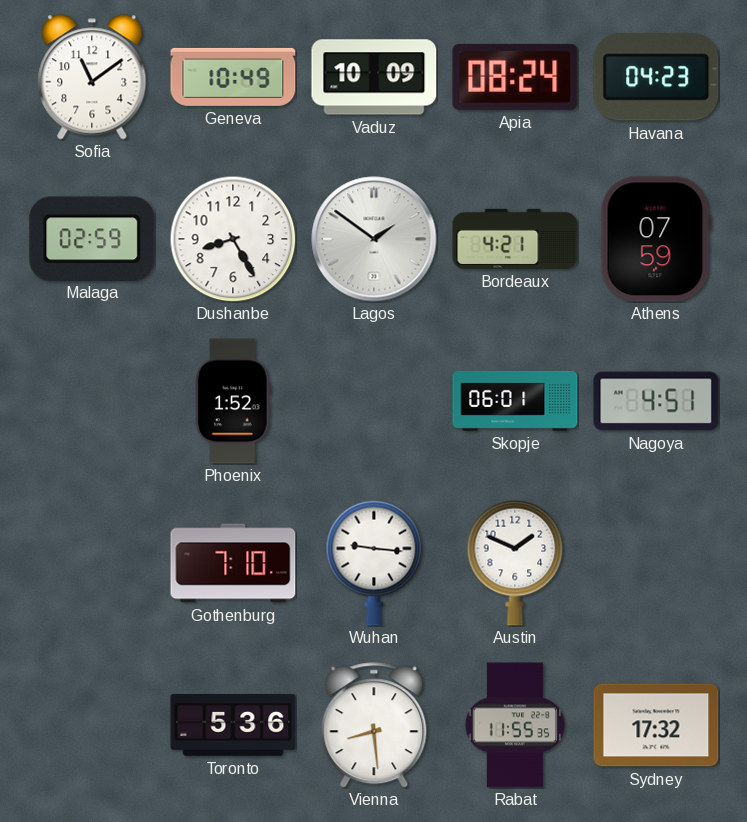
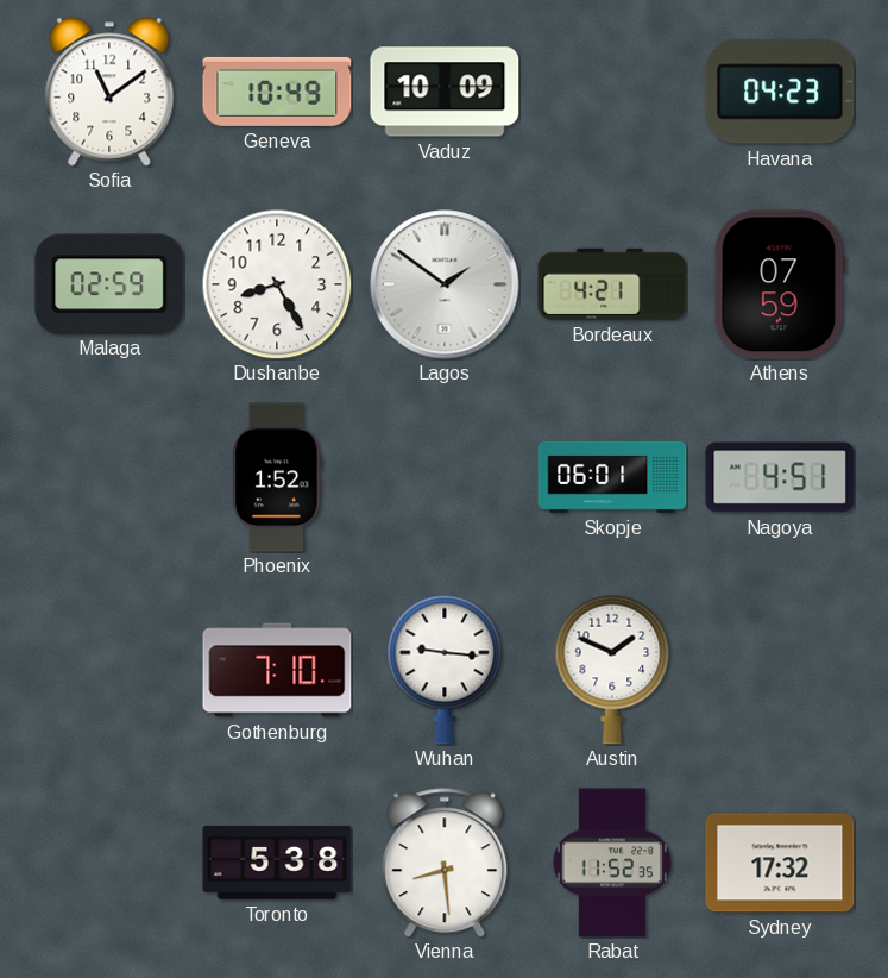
Apia: 08:24 -> none (515, 77)
Toronto: 5:36 -> 5:38 (277, 863)
Rabat: 11:55 -> 11:52 (612, 863)
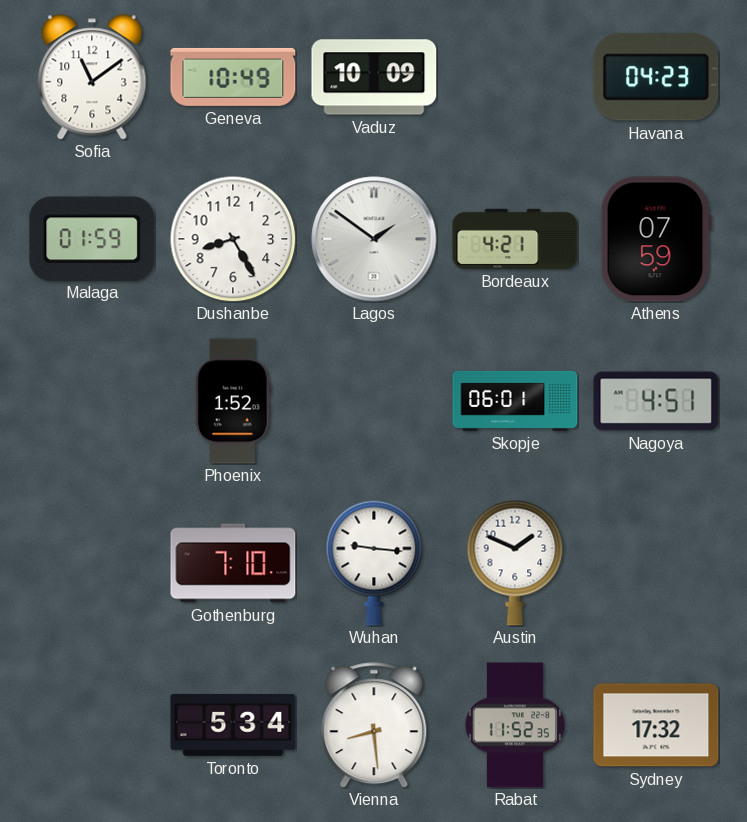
Malaga: 02:59 -> 01:59 (92, 238)
Toronto: 5:38 -> 5:34 (233, 725)
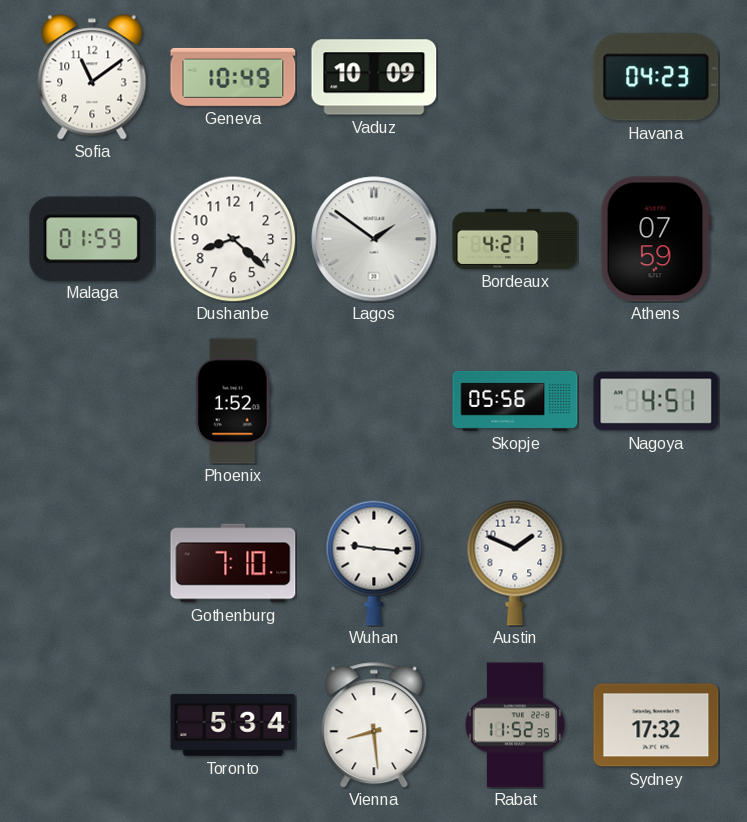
Dushanbe: 8:25 -> 8:22 (233, 239)
Skopje: 06:01 -> 05:56 (515, 401)
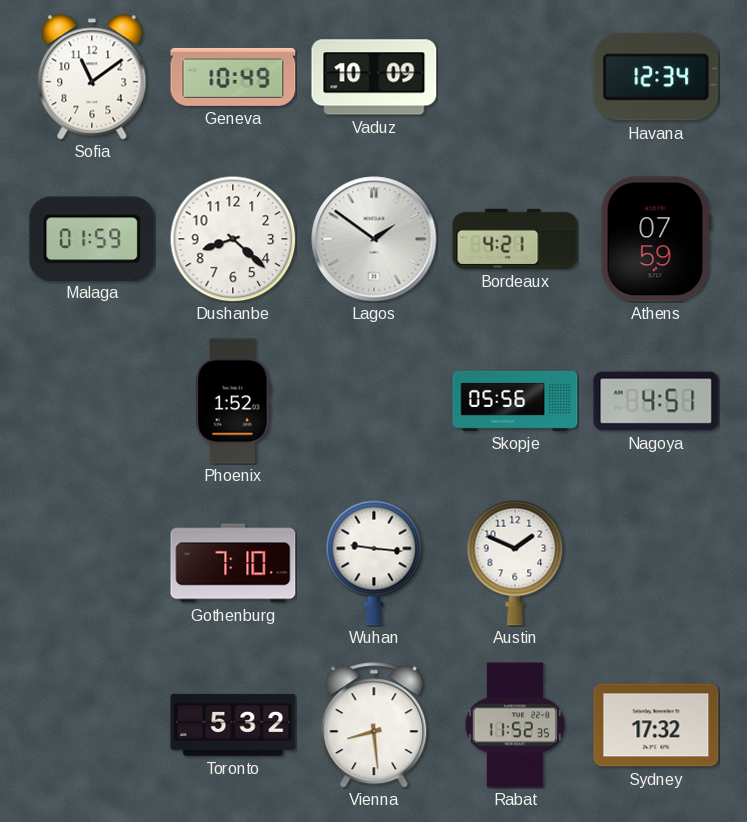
Havana: 04:23 -> 12:34 (656, 77)
Toronto: 5:34 -> 5:32 (233, 725)
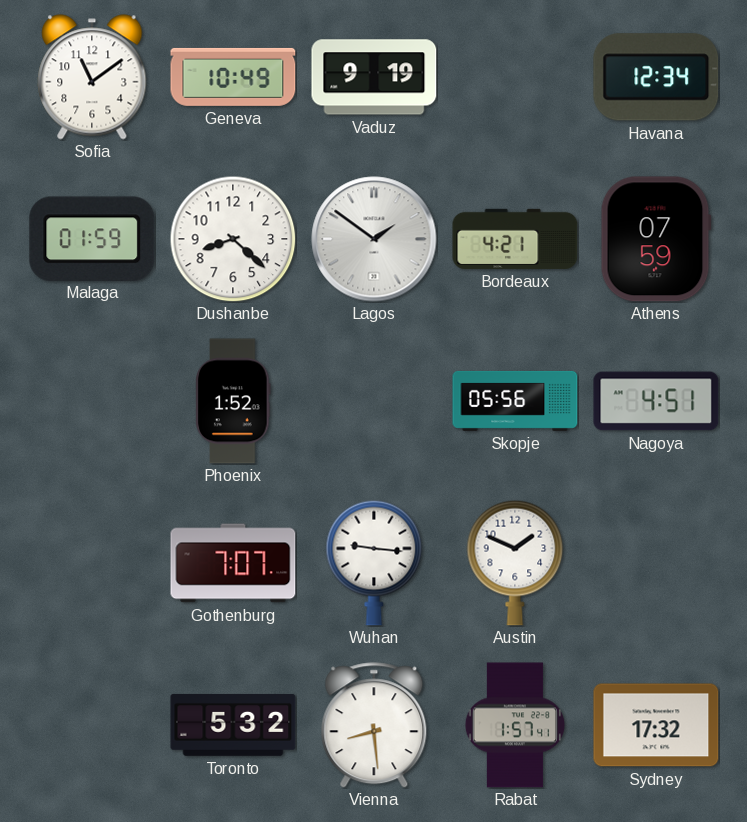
Vaduz: 10:09 -> 9:19 (374, 77)
Gothenburg: 7:10 -> 7:07 (233, 563)
Rabat: 11:52 -> 1:57 (515, 725)
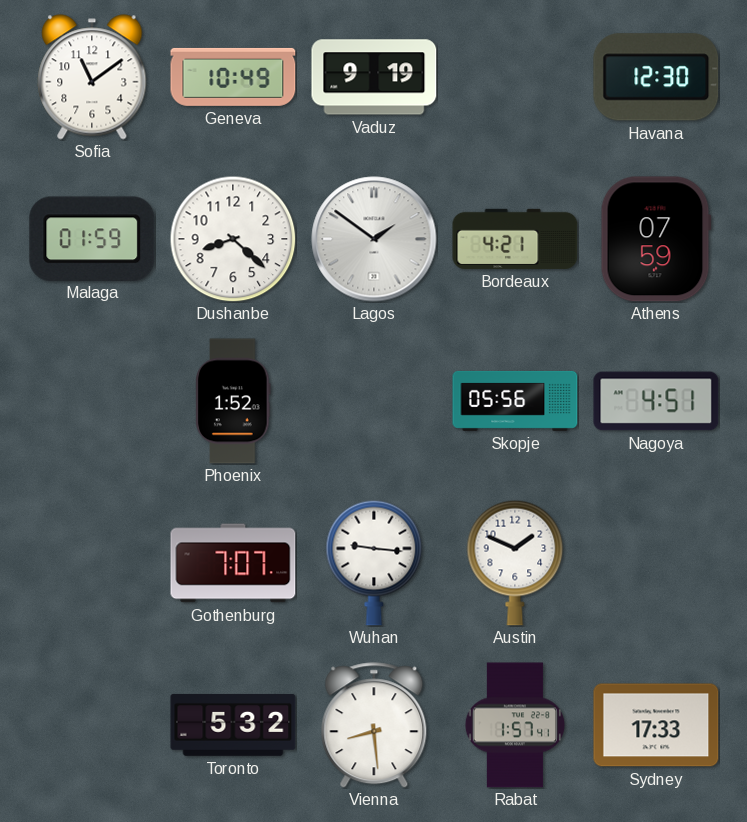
Havana: 12:34 -> 12:30 (656, 77)
Sydney: 17:32 -> 17:33 (656, 725)
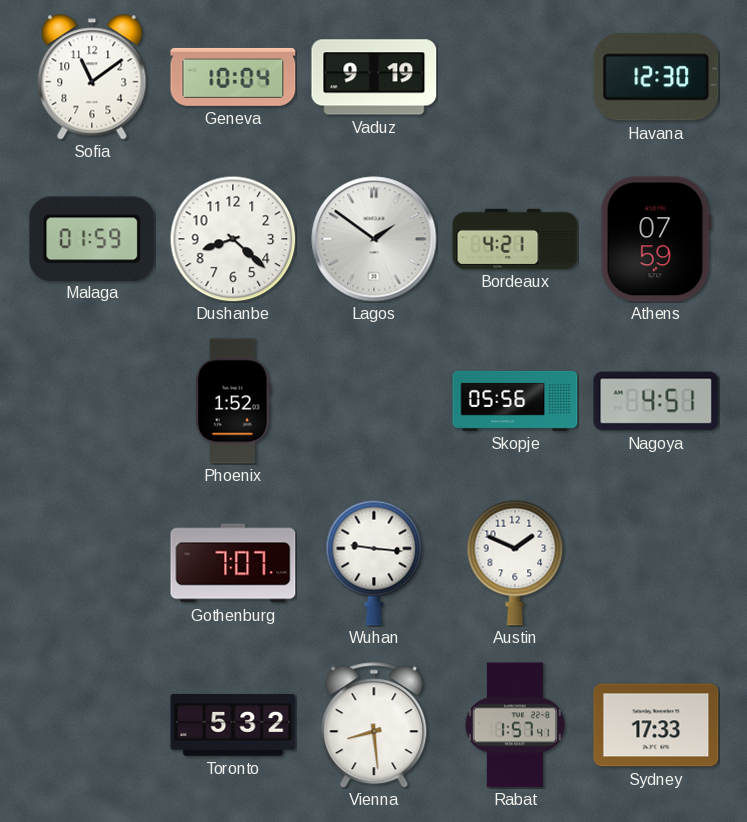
Geneva: 10:49 -> 10:04 (233, 77)
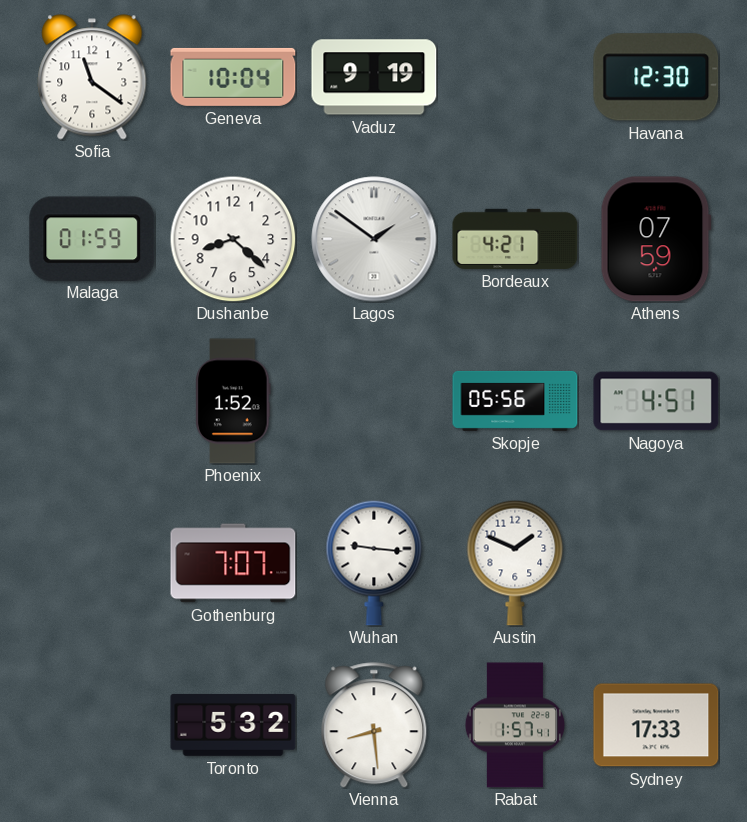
Sofia: 11:09 -> 11:21 (92, 77)
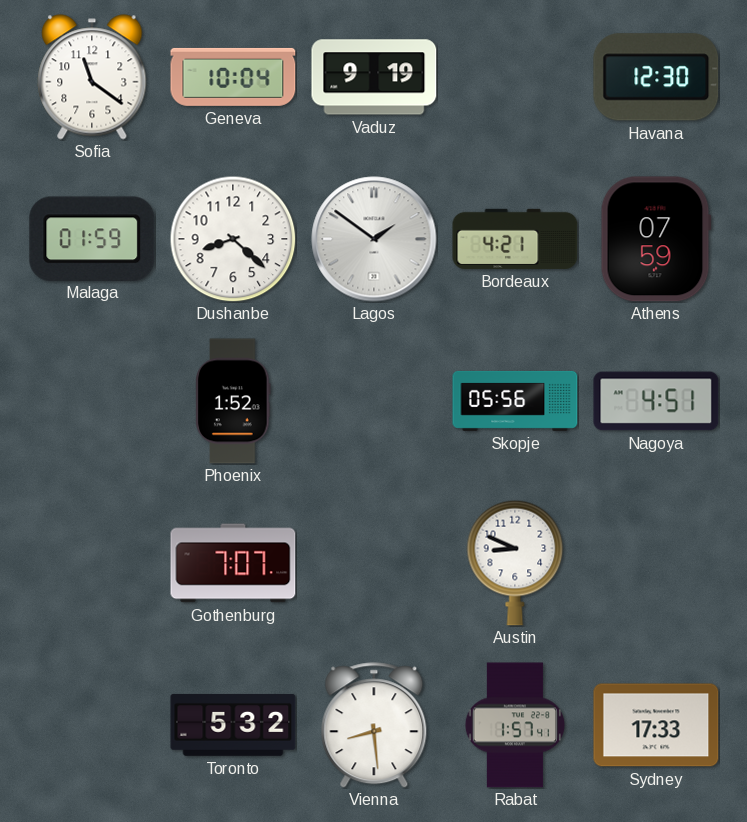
Wuhan: 9:16 -> none (374, 563)
Austin: 1:49 -> 8:49 (515, 563)
